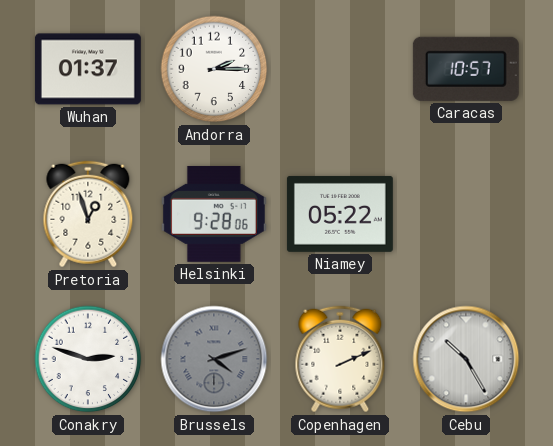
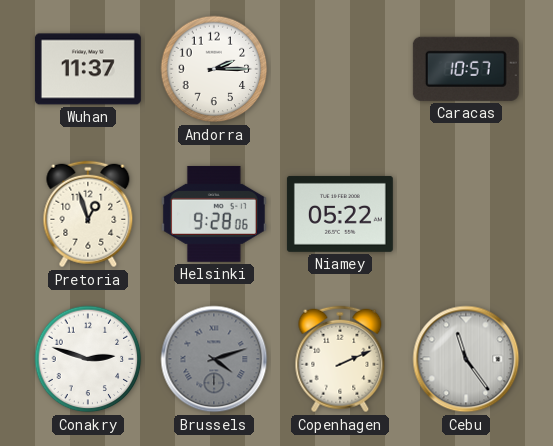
Wuhan: 01:37 -> 11:37 (88, 69)
Cebu: 10:25 -> 11:24 (466, 359)
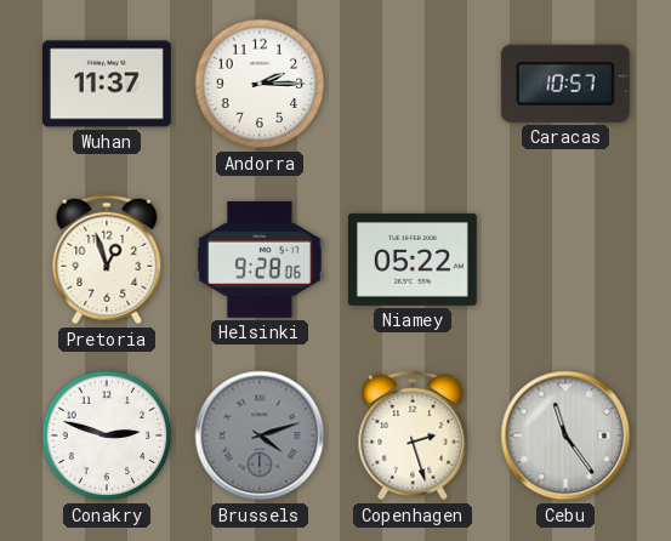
Copenhagen: 2:11 -> 2:27 (413, 435)
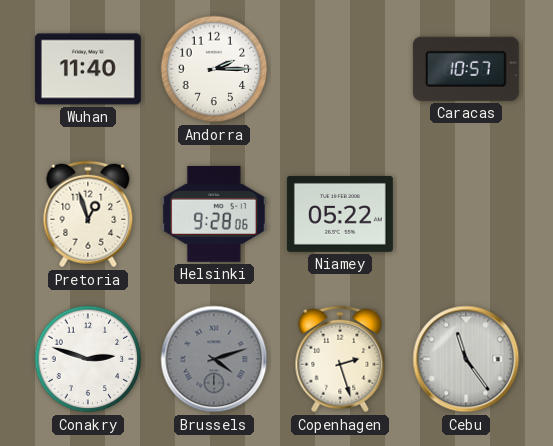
Wuhan: 11:37 -> 11:40 (88, 69)
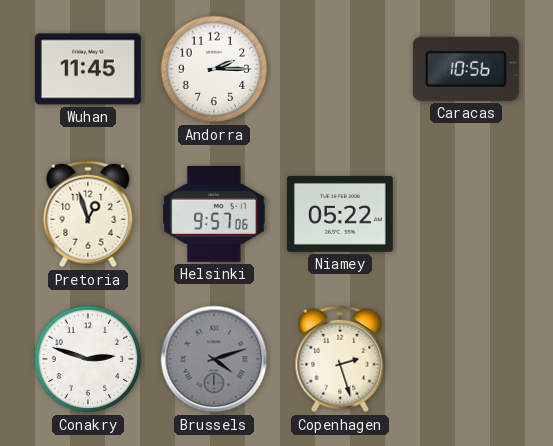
Wuhan: 11:40 -> 11:45 (88, 69)
Caracas: 10:57 -> 10:56 (466, 69)
Helsinki: 9:28 -> 9:57 (214, 214)
Cebu: 11:24 -> none (466, 359)
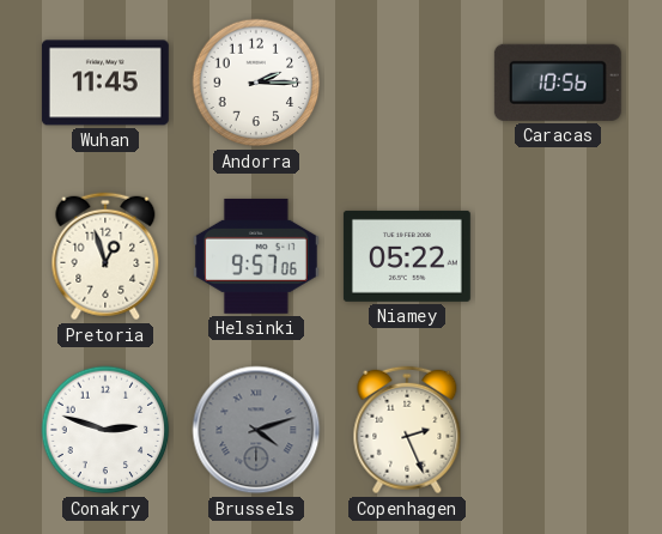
Copenhagen: 2:27 -> 2:26 (407, 430)
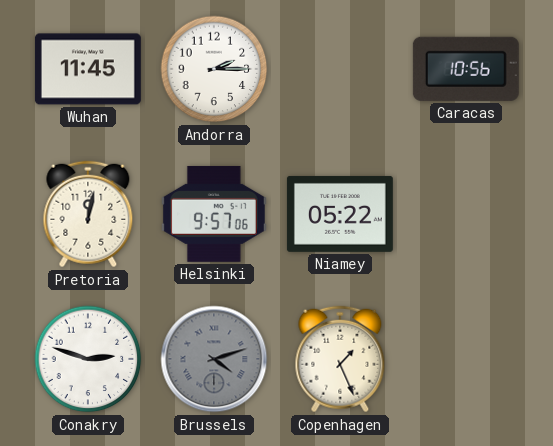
Pretoria: 12:57 -> 12:02 (88, 214)
Copenhagen: 2:26 -> 1:26 (340, 359)
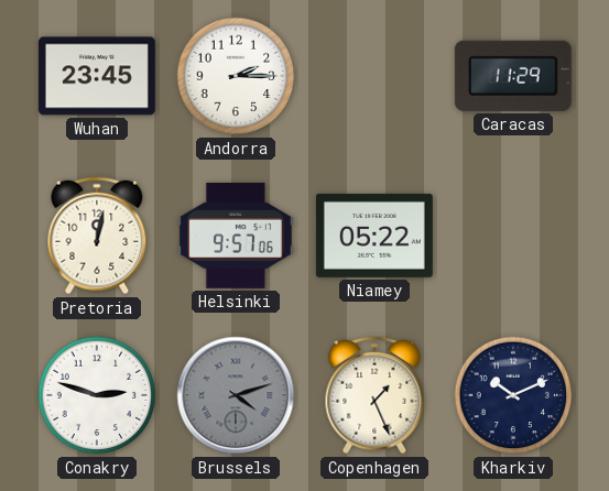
Wuhan: 11:45 -> 23:45 (97, 76)
Caracas: 10:56 -> 11:29 (513, 76)
Kharkiv: none -> 10:11 (513, 395)
